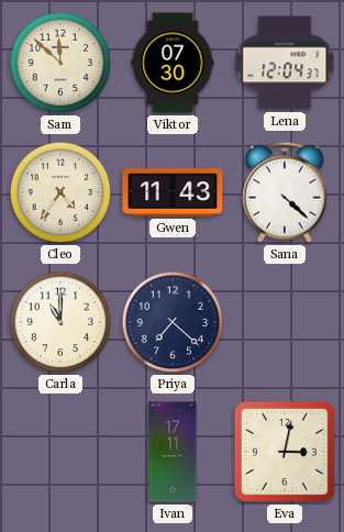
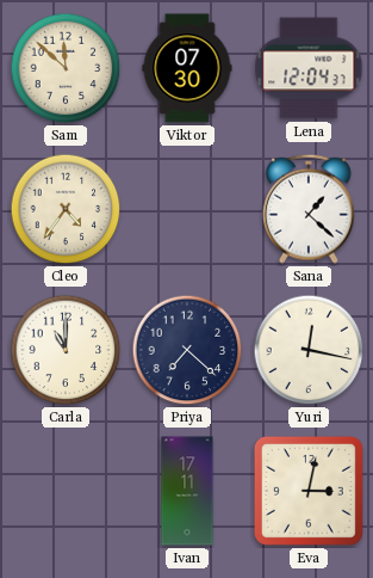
Gwen: 11:43 -> none (173, 192)
Sana: 4:22 -> 1:22 (310, 209)
Yuri: none -> 12:17 (309, 350)
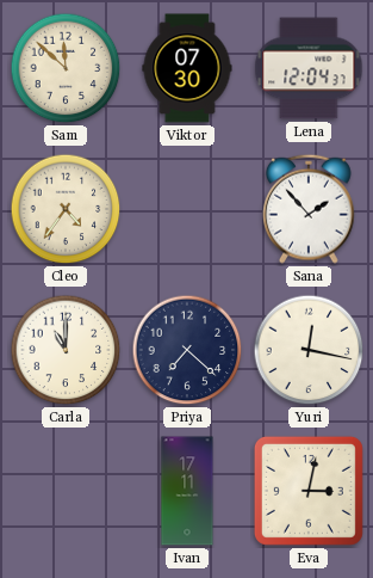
Sana: 1:22 -> 1:53 (310, 209)
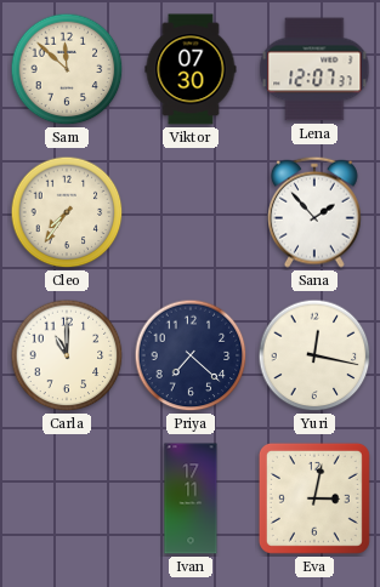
Lena: 12:04 -> 12:07 (314, 69)
Cleo: 4:36 -> 7:36 (67, 212)
